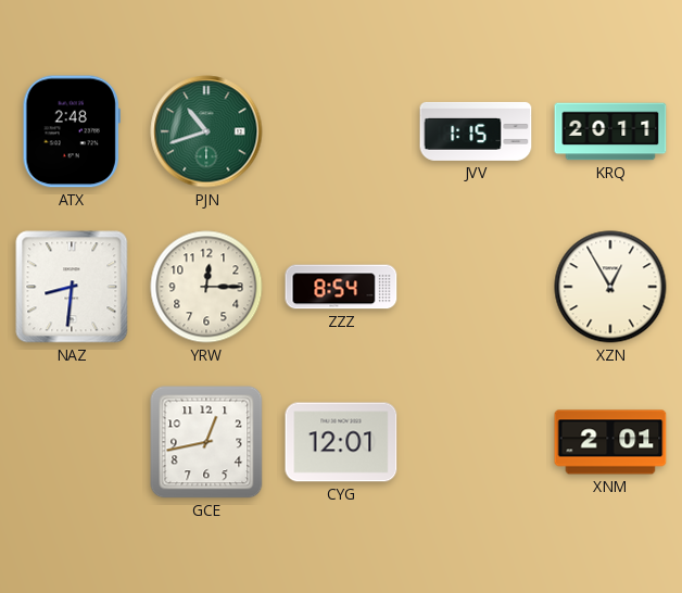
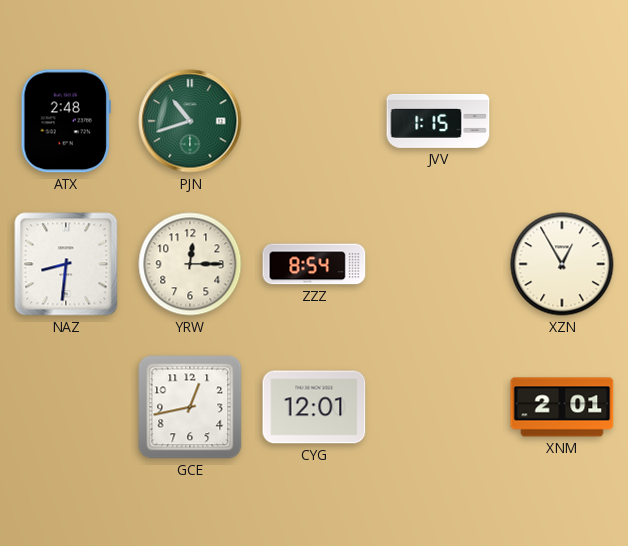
KRQ: 20:11 -> none (610, 131)
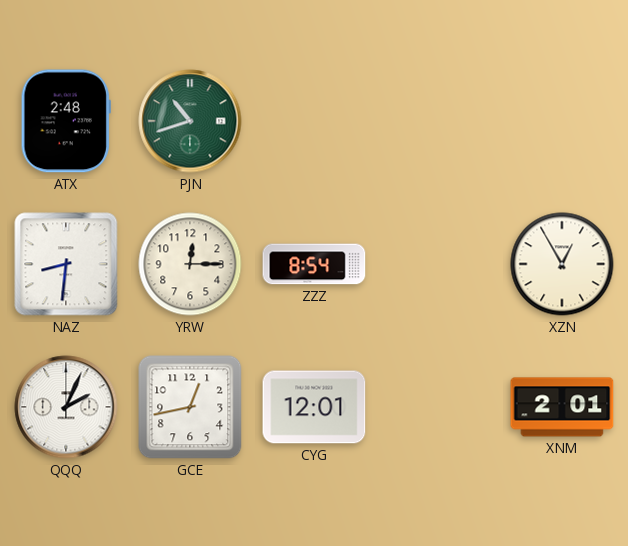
JVV: 1:15 -> none (438, 121)
QQQ: none -> 2:04 (66, 407)
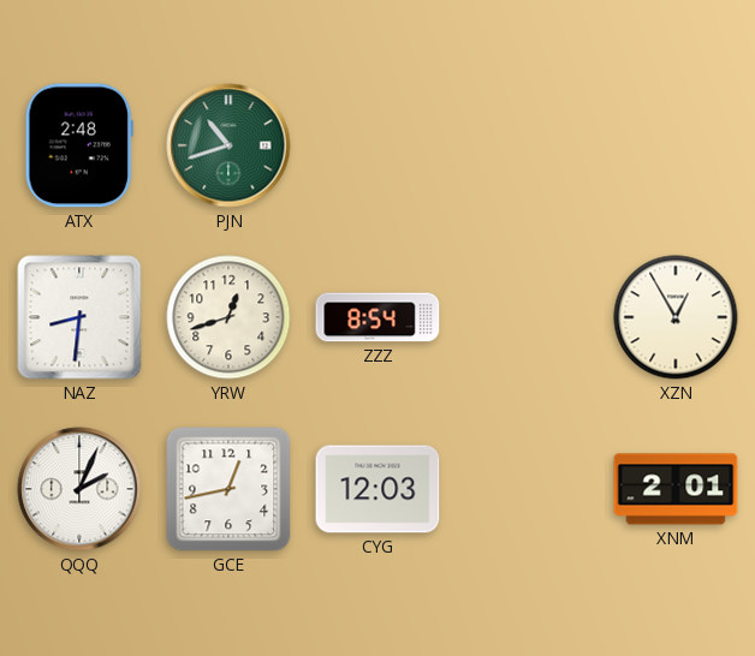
YRW: 12:15 -> 12:42 (228, 317)
CYG: 12:01 -> 12:03 (377, 489)
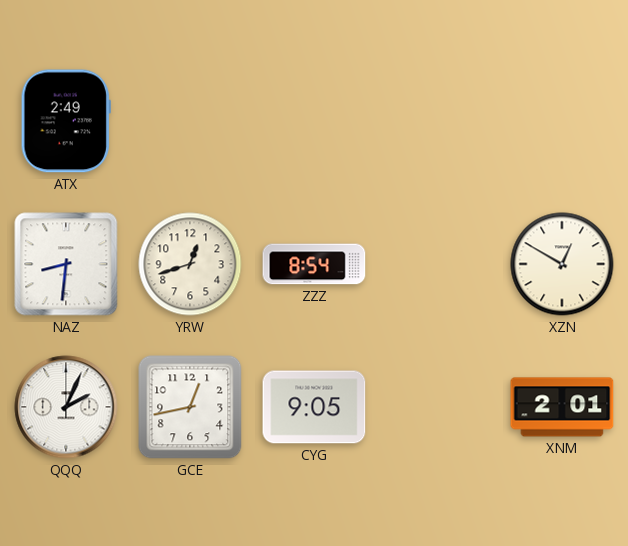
ATX: 2:48 -> 2:49 (66, 121)
PJN: 10:42 -> none (228, 145)
XZN: 12:55 -> 12:50 (562, 264)
CYG: 12:03 -> 9:05 (314, 407)
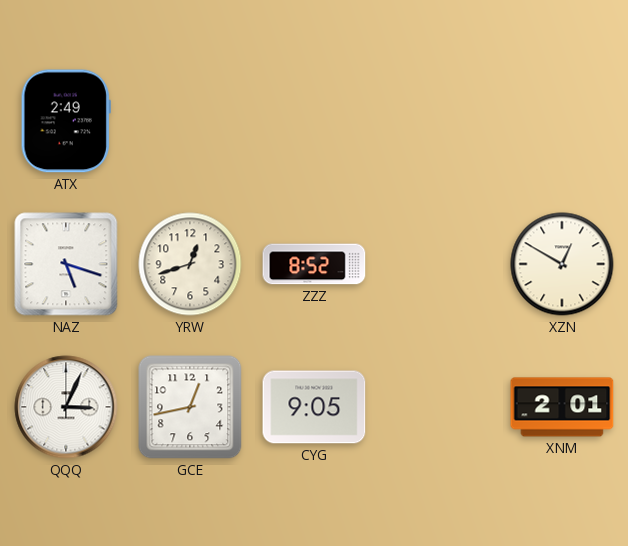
NAZ: 8:31 -> 5:18 (66, 264)
ZZZ: 8:54 -> 8:52 (314, 264)
QQQ: 2:04 -> 3:04 (66, 407)
